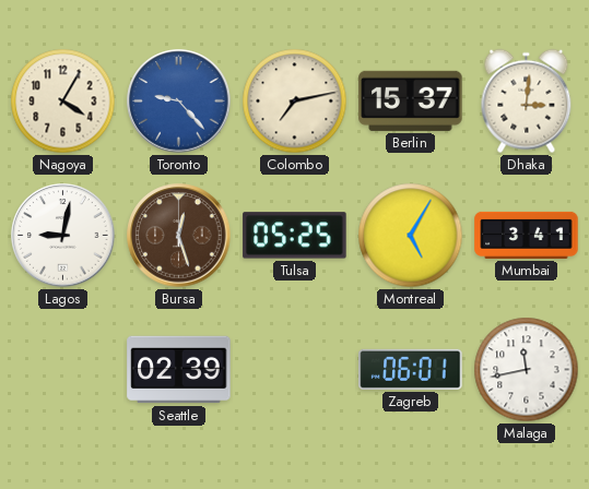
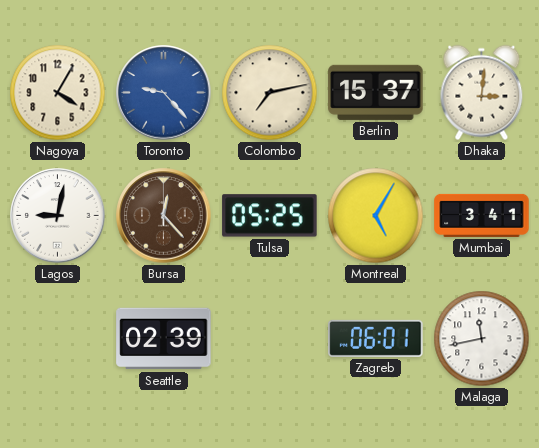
Bursa: 12:27 -> 12:23 (164, 216)
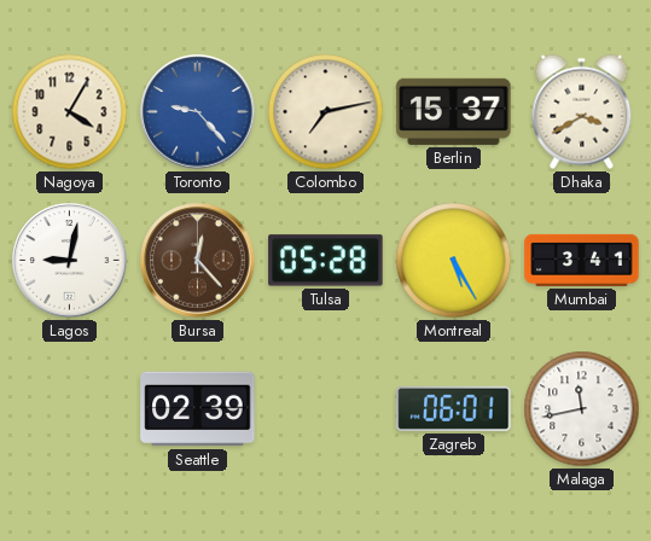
Dhaka: 3:01 -> 3:40 (582, 112)
Tulsa: 05:25 -> 05:28 (326, 261)
Montreal: 5:05 -> 5:25 (454, 261)
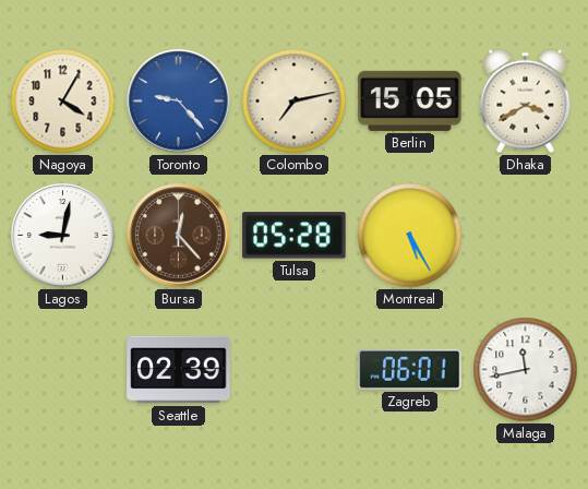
Berlin: 15:37 -> 15:05 (410, 100)
Mumbai: 3:41 -> none (582, 260)
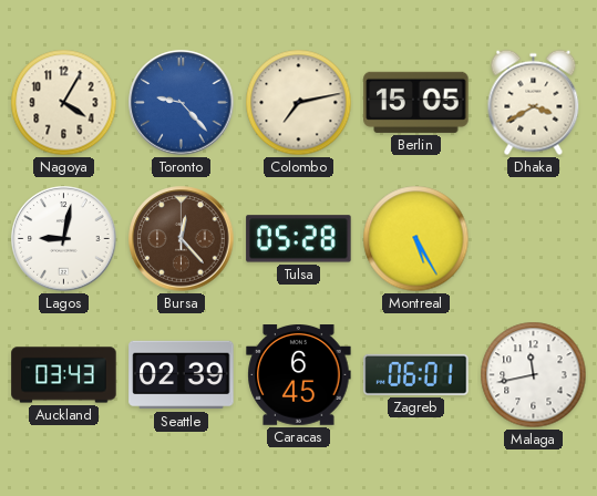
Auckland: none -> 03:43 (64, 375)
Caracas: none -> 6:45 (299, 375)
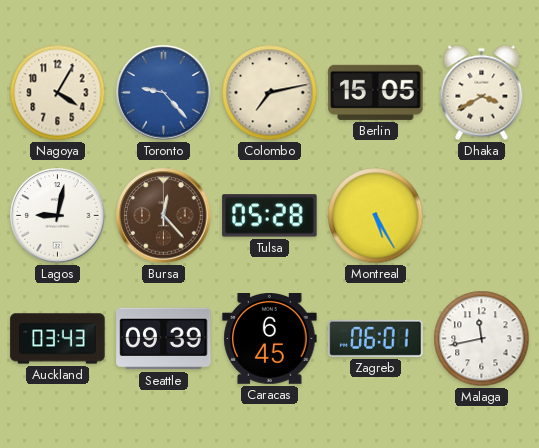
Seattle: 02:39 -> 09:39 (164, 339)
